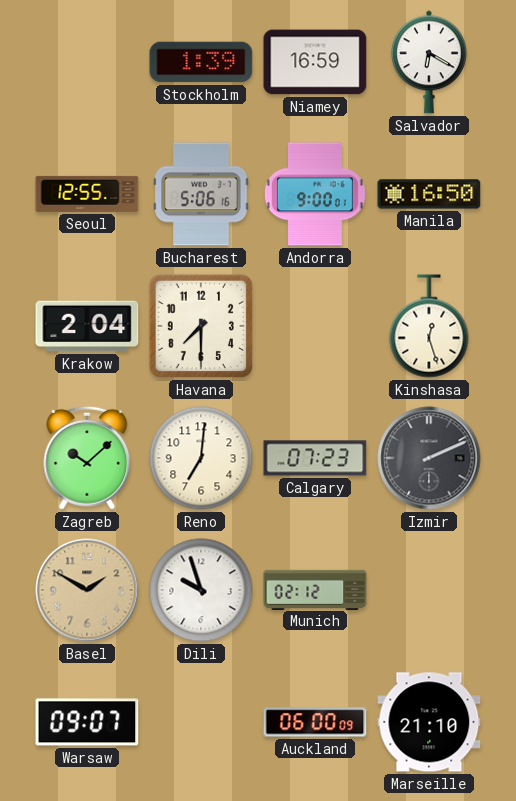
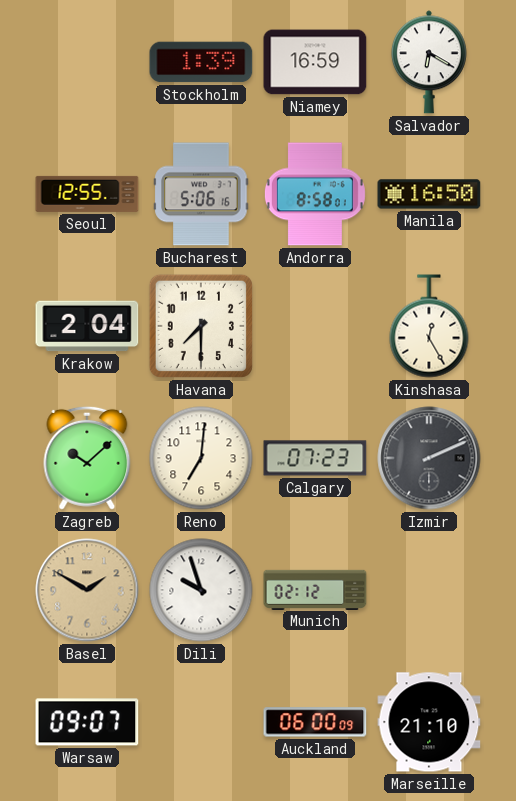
Andorra: 9:00 -> 8:58 (315, 194)
Kinshasa: 12:27 -> 12:25 (429, 326)
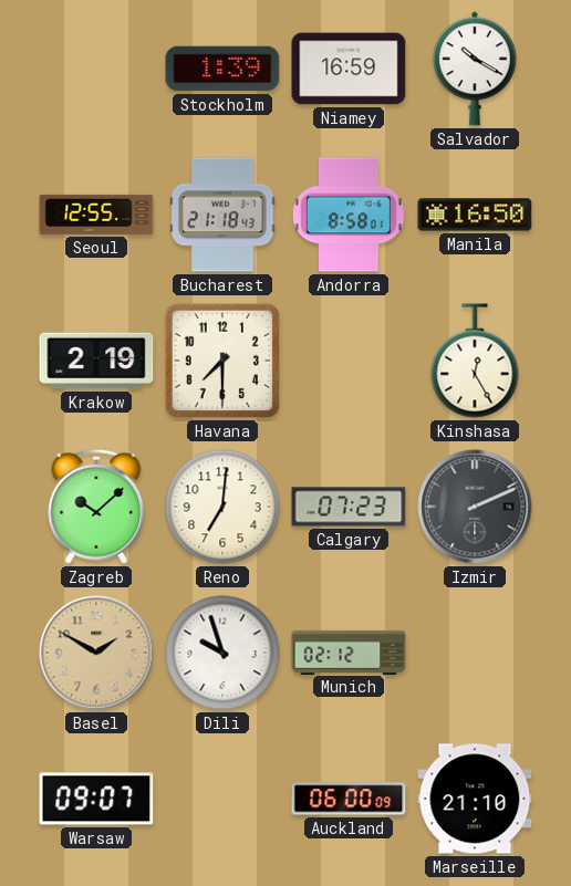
Salvador: 6:20 -> 10:20 (475, 69)
Bucharest: 5:06 -> 21:18 (222, 215)
Krakow: 2:04 -> 2:19 (96, 361)
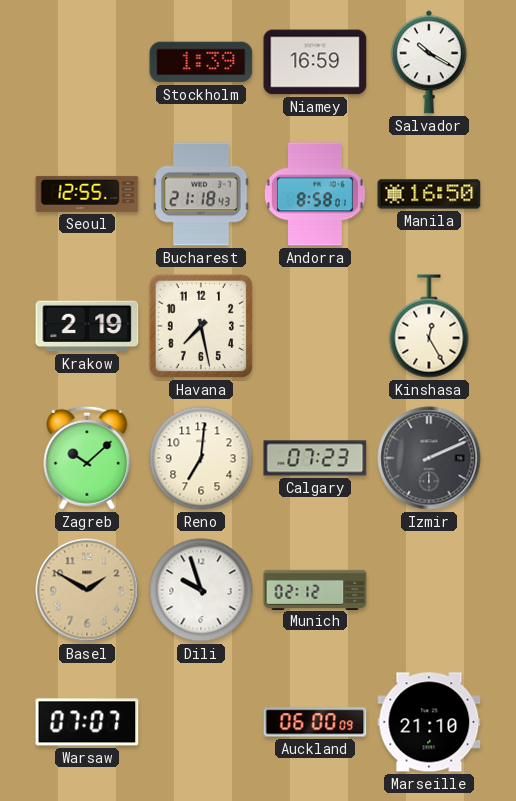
Havana: 7:30 -> 7:28 (201, 326)
Warsaw: 09:07 -> 07:07 (87, 722)
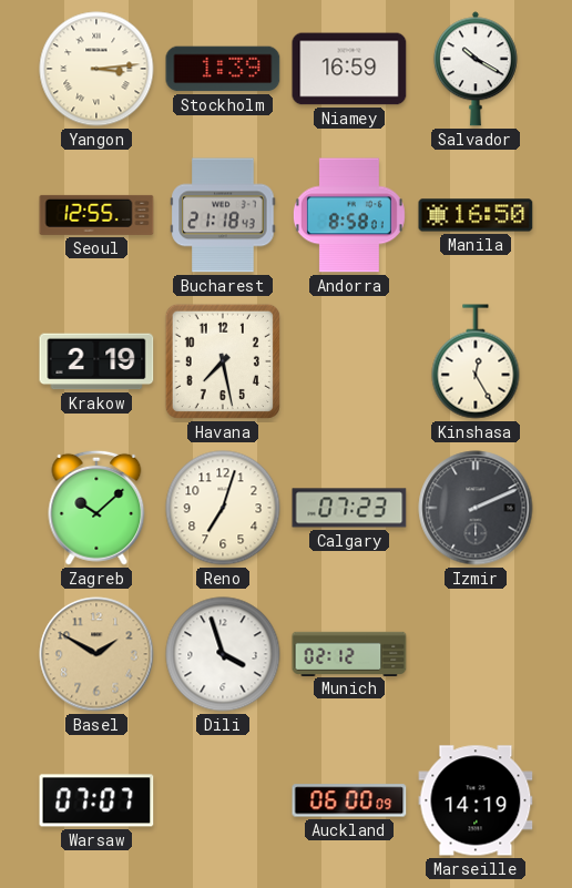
Yangon: none -> 3:14 (96, 69)
Reno: 7:01 -> 7:03 (223, 508)
Dili: 9:57 -> 3:57 (223, 654)
Marseille: 21:10 -> 14:19 (476, 800)
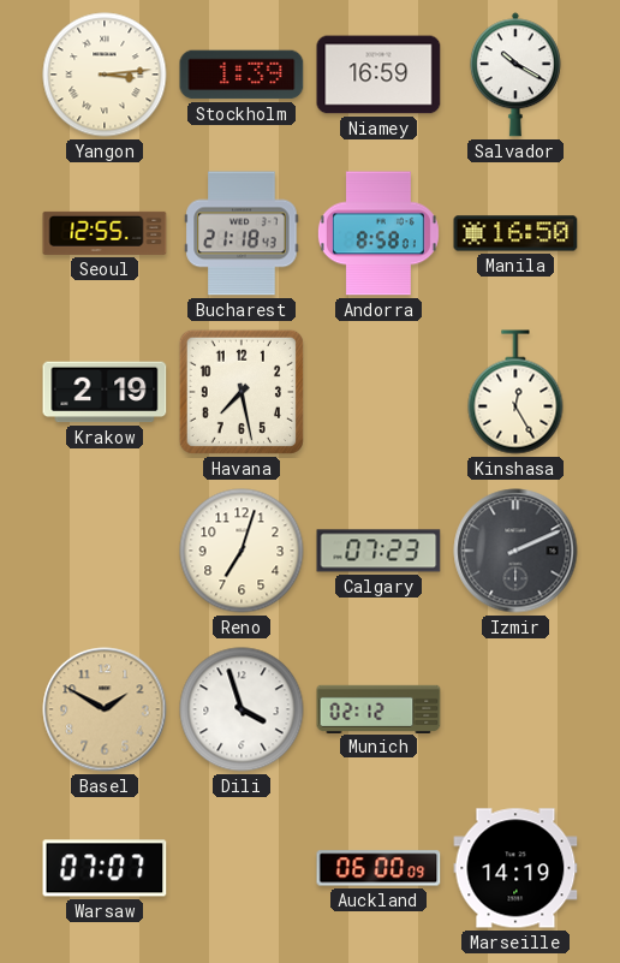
Zagreb: 10:08 -> none (96, 508)
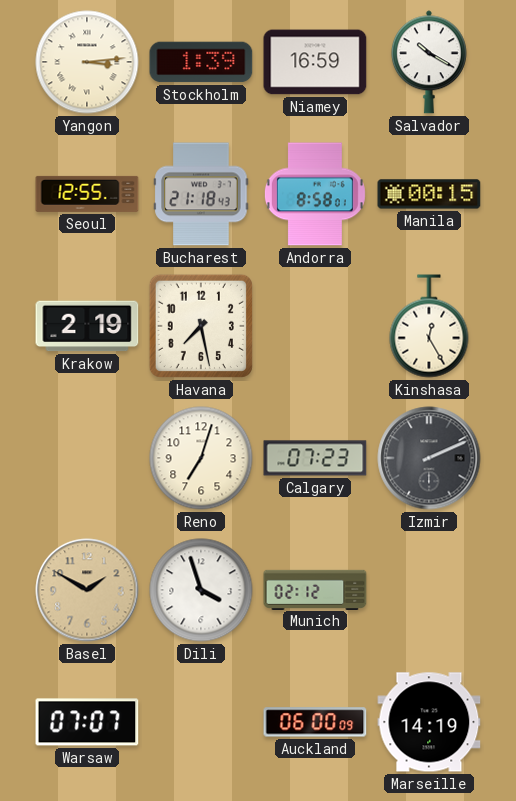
Manila: 16:50 -> 00:15 (429, 194)
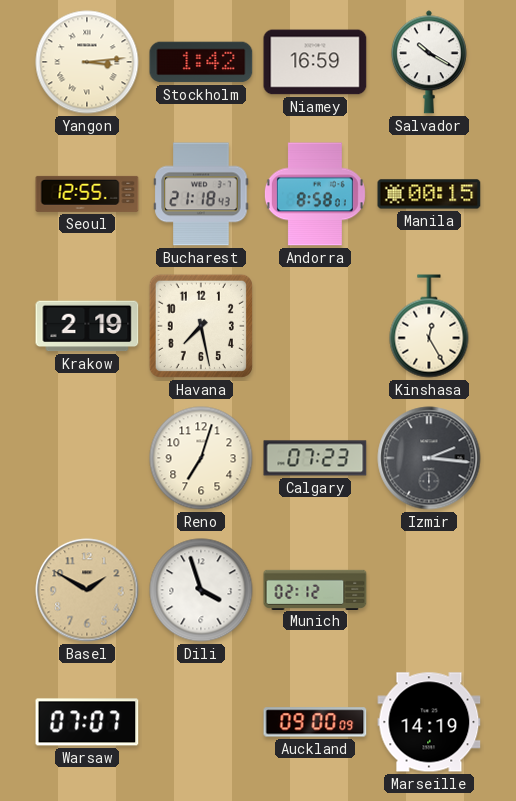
Stockholm: 1:39 -> 1:42 (201, 62)
Izmir: 2:11 -> 2:16 (429, 458)
Auckland: 06:00 -> 09:00 (315, 722)
